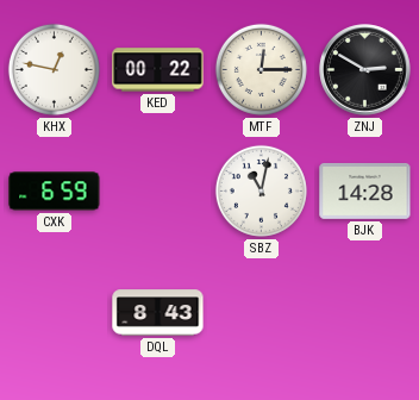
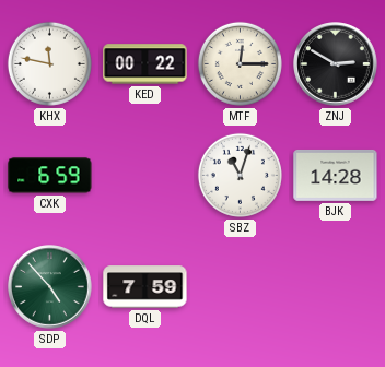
KHX: 12:47 -> 11:47 (49, 63)
SBZ: 11:02 -> 11:03 (240, 175)
SDP: none -> 4:53 (50, 287)
DQL: 8:43 -> 7:59 (145, 287)
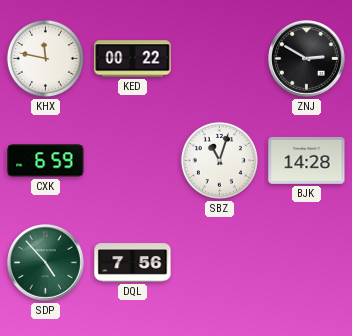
MTF: 12:15 -> none (240, 63)
DQL: 7:59 -> 7:56 (133, 263)
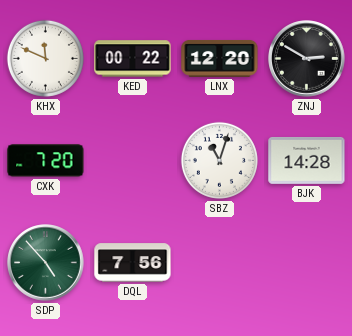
KHX: 11:47 -> 11:49 (45, 58)
LNX: none -> 12:20 (220, 58)
CXK: 6:59 -> 7:20 (46, 161)
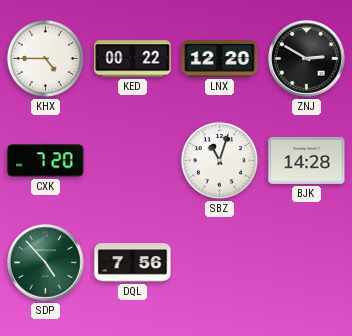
KHX: 11:49 -> 4:45 (45, 58)
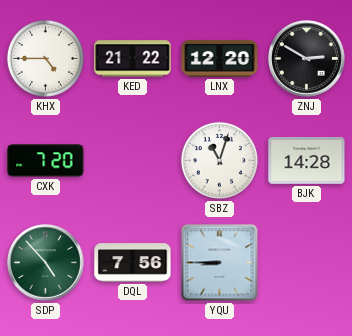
KED: 00:22 -> 21:22 (133, 59)
YQU: none -> 8:45 (220, 263)
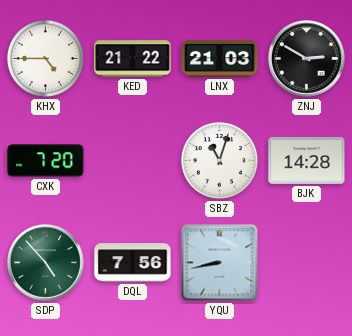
LNX: 12:20 -> 21:03 (220, 58)
YQU: 8:45 -> 8:43 (220, 263)
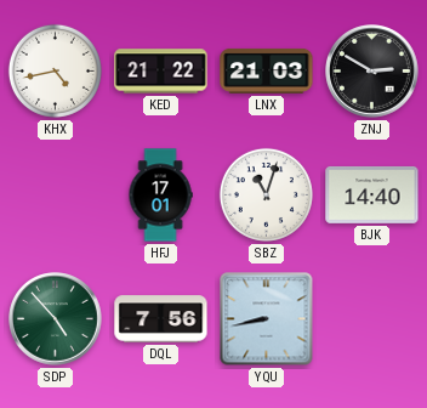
KHX: 4:45 -> 4:43 (55, 70)
CXK: 7:20 -> none (46, 161)
HFJ: none -> 17:01 (160, 195)
BJK: 14:28 -> 14:40 (372, 194)
